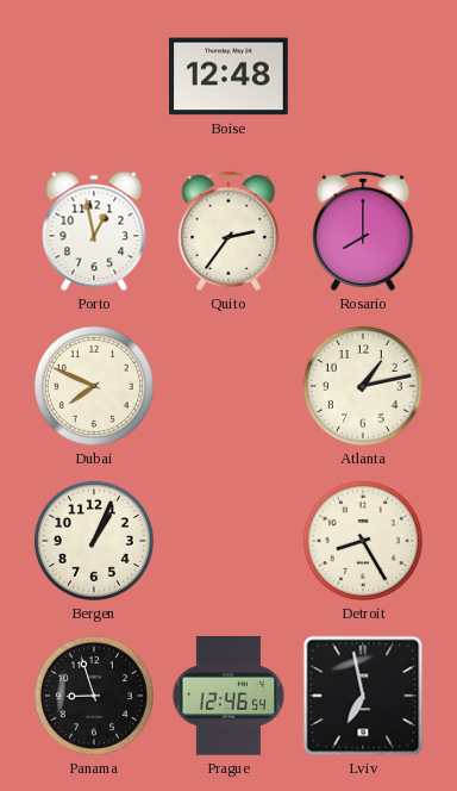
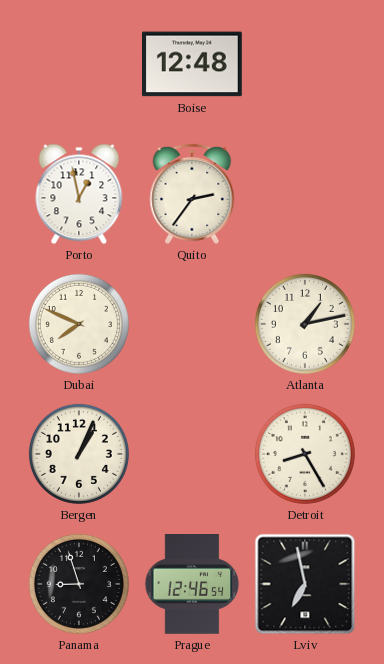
Rosario: 8:00 -> none (363, 231)
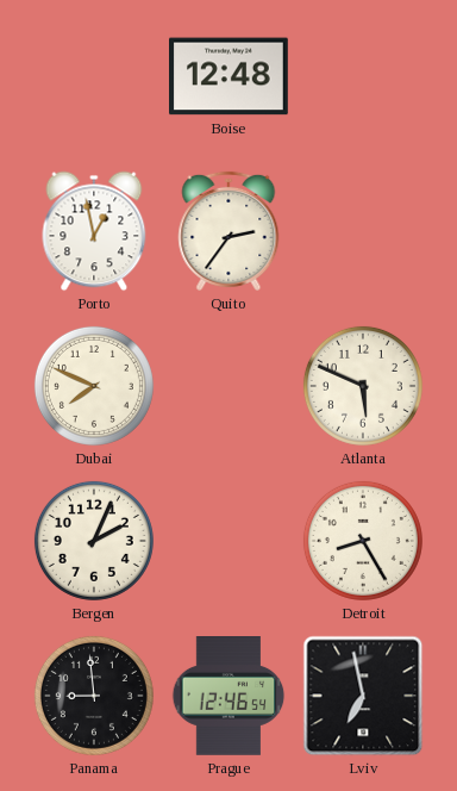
Atlanta: 1:13 -> 5:49 (363, 386)
Bergen: 1:04 -> 2:04 (94, 541)
Panama: 8:57 -> 8:59 (94, 696)
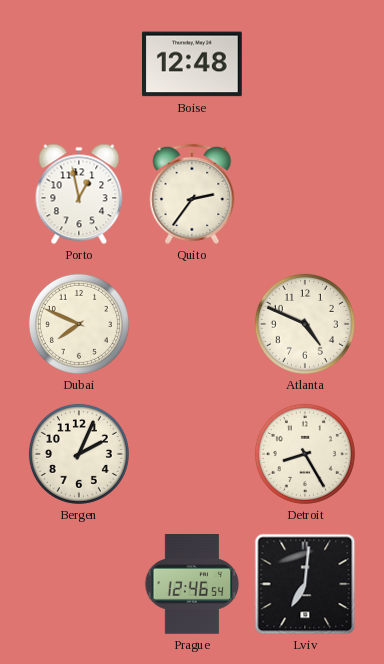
Atlanta: 5:49 -> 4:49 (305, 324)
Panama: 8:59 -> none (94, 696)
Lviv: 6:58 -> 7:01 (305, 584)
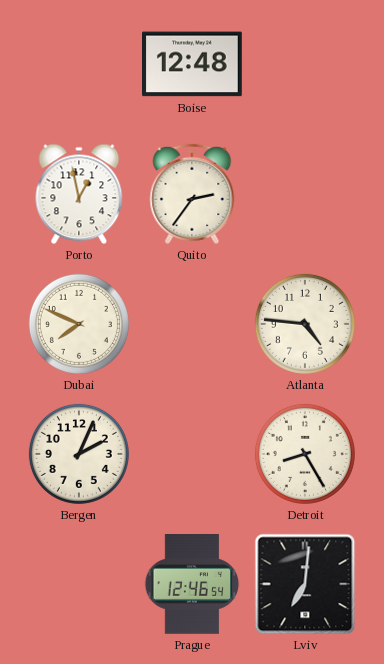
Atlanta: 4:49 -> 4:46 (305, 324)
